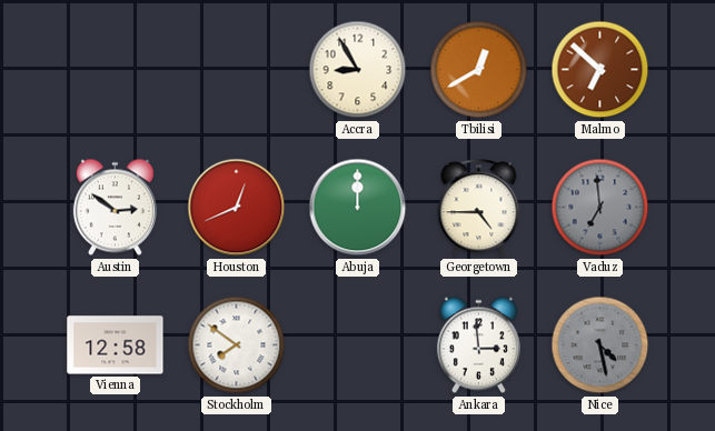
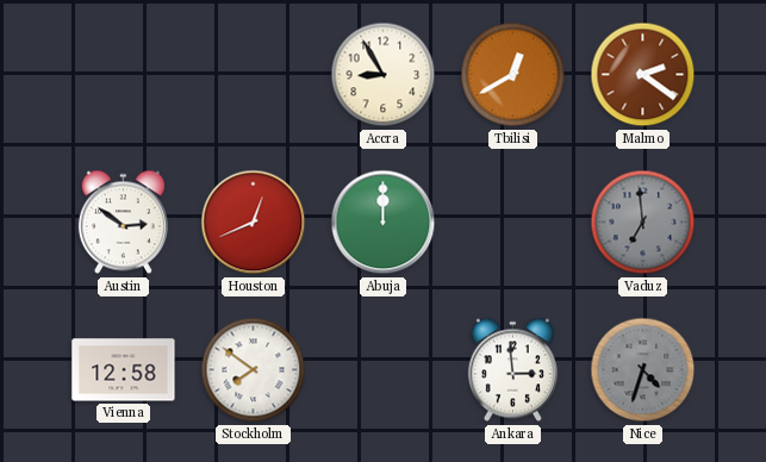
Malmo: 6:52 -> 2:21 (643, 75)
Georgetown: 4:45 -> none (479, 208)
Nice: 4:28 -> 4:33 (643, 370)
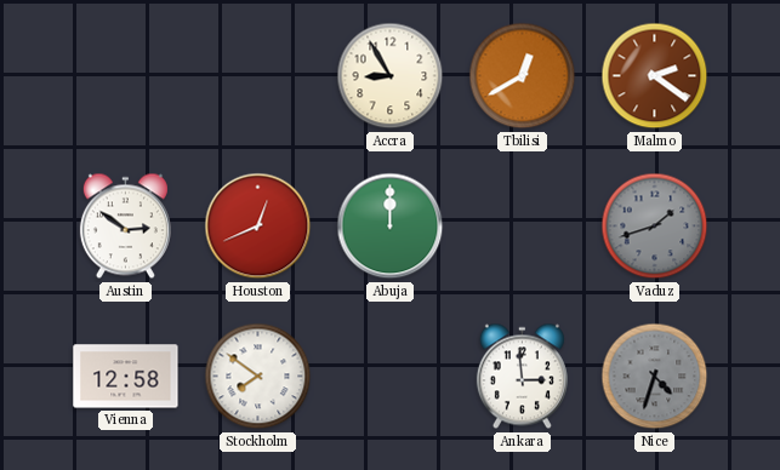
Vaduz: 6:59 -> 1:42 (655, 227)
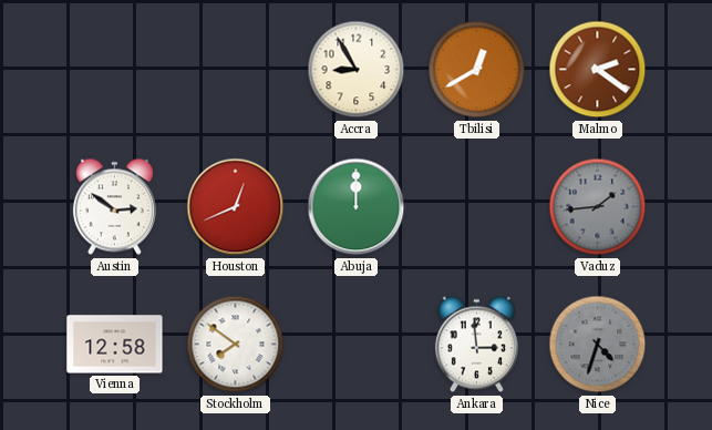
Vaduz: 1:42 -> 1:44 (598, 207)
